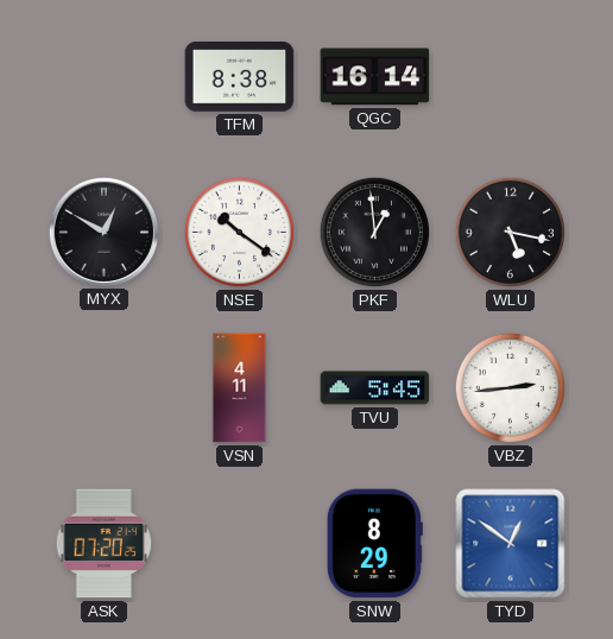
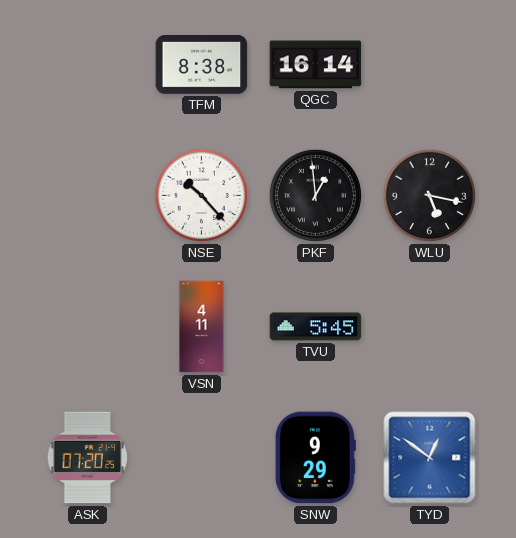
MYX: 12:50 -> none (103, 232)
NSE: 10:21 -> 10:23 (201, 195)
VBZ: 2:44 -> none (510, 387)
SNW: 8:29 -> 9:29 (315, 458)
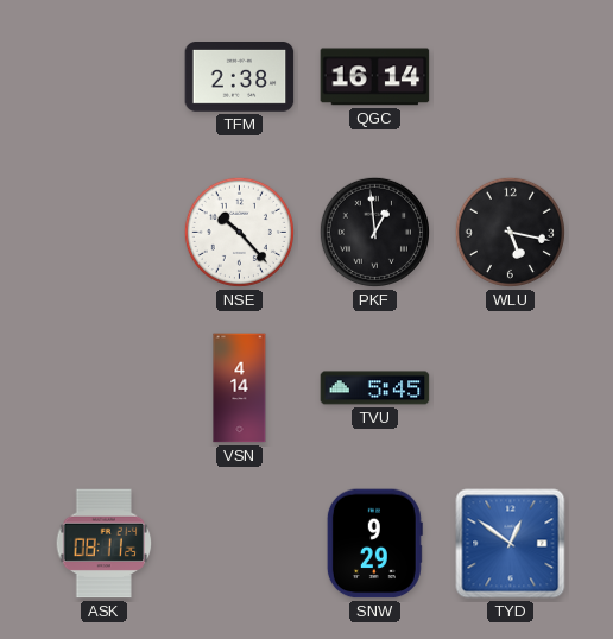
TFM: 8:38 -> 2:38 (240, 77)
VSN: 4:11 -> 4:14 (240, 388)
ASK: 07:20 -> 08:11 (105, 544)
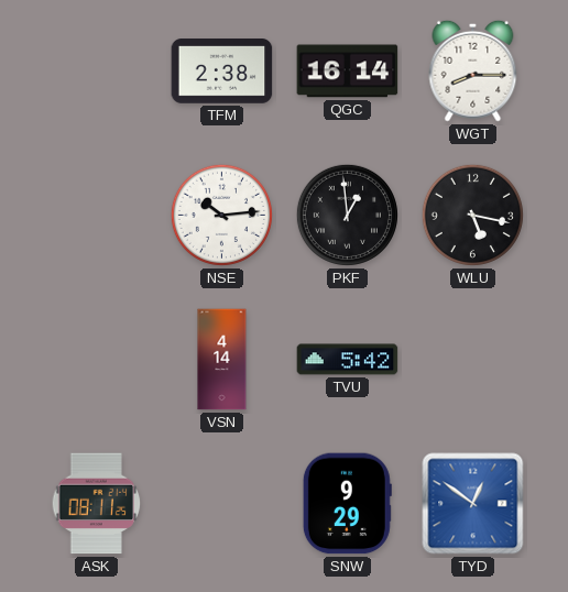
WGT: none -> 8:15 (473, 70)
NSE: 10:23 -> 10:14 (221, 215)
TVU: 5:45 -> 5:42 (348, 360)
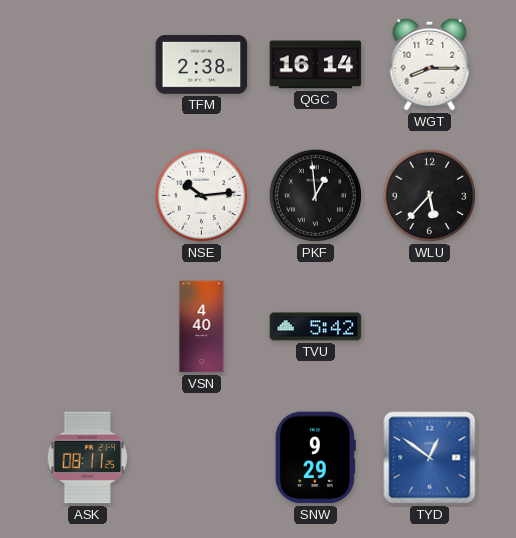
WLU: 5:17 -> 5:37 (429, 195)
VSN: 4:14 -> 4:40 (202, 327)
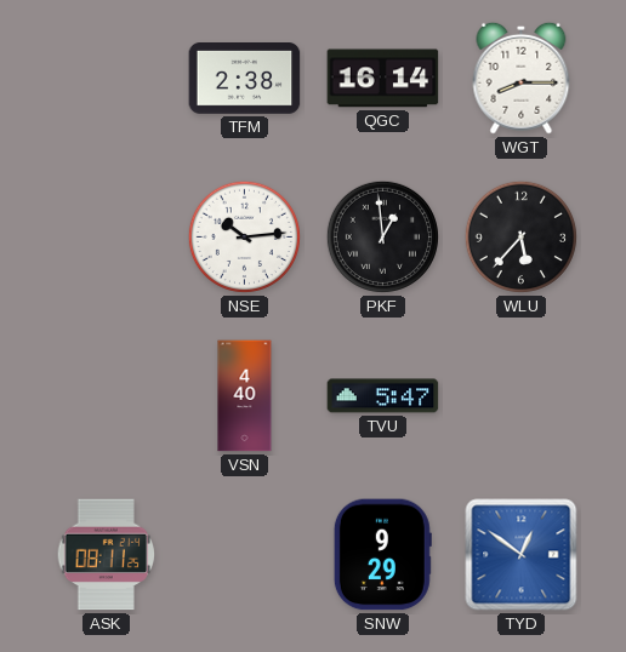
TVU: 5:42 -> 5:47 (383, 396)
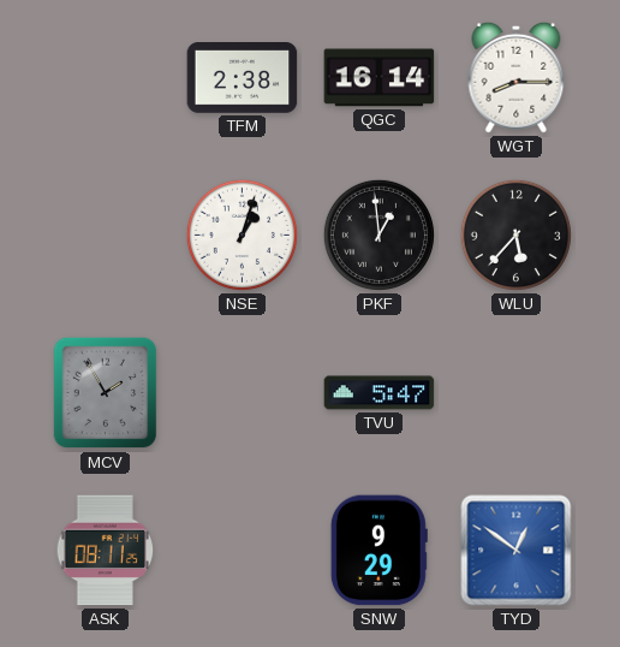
NSE: 10:14 -> 1:03 (242, 235)
MCV: none -> 1:55 (106, 393)
VSN: 4:40 -> none (245, 396)
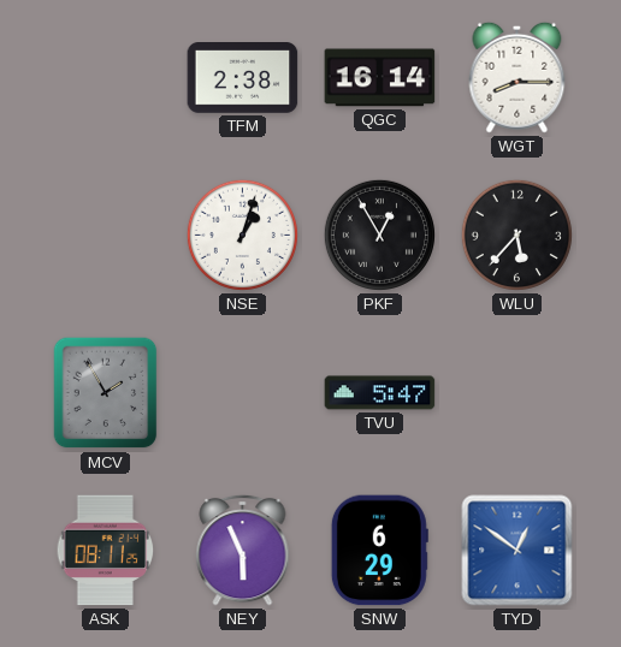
PKF: 12:59 -> 12:55 (379, 235)
NEY: none -> 5:56 (243, 550)
SNW: 9:29 -> 6:29 (379, 551)
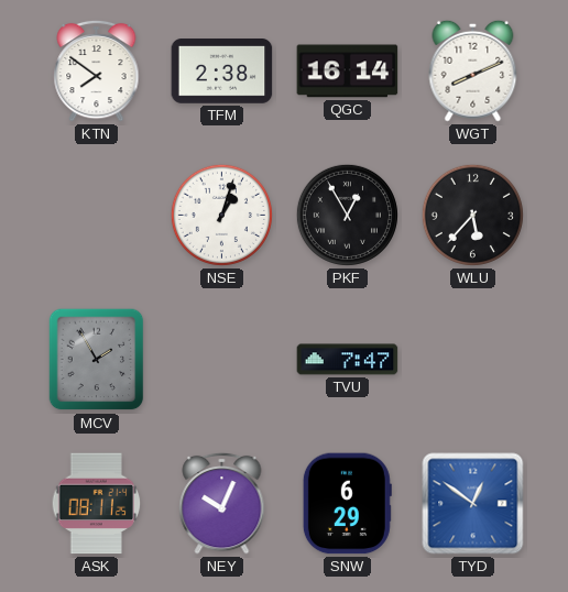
KTN: none -> 7:51 (97, 70)
WGT: 8:15 -> 8:11 (473, 70)
TVU: 5:47 -> 7:47 (348, 360)
NEY: 5:56 -> 10:04 (222, 503)
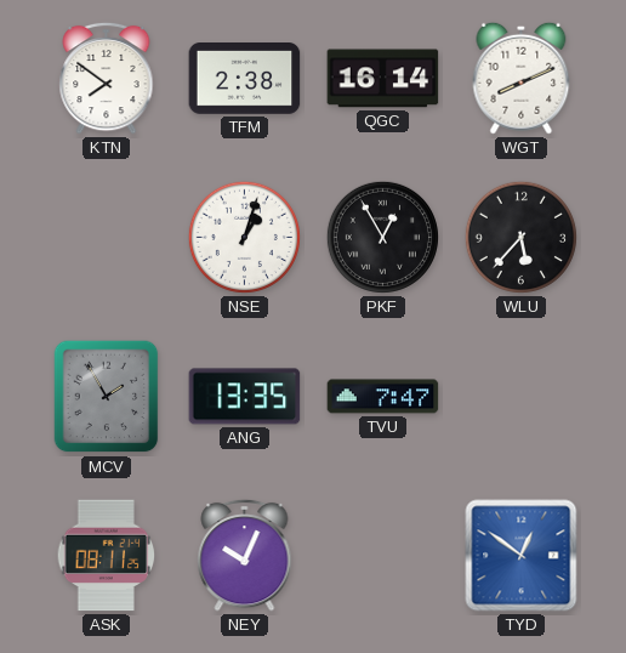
ANG: none -> 13:35 (245, 397)
SNW: 6:29 -> none (347, 504)
